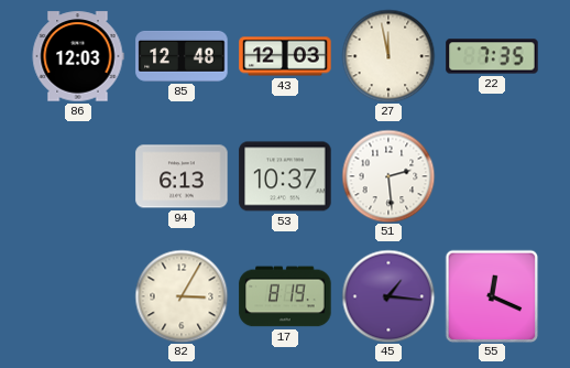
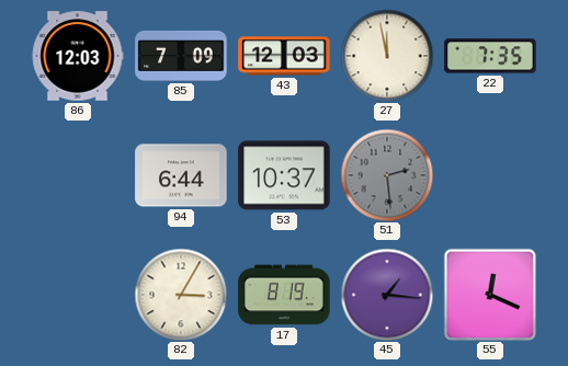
85: 12:48 -> 7:09 (181, 56)
94: 6:13 -> 6:44 (181, 175)
51 dial: white -> grey (387, 175)
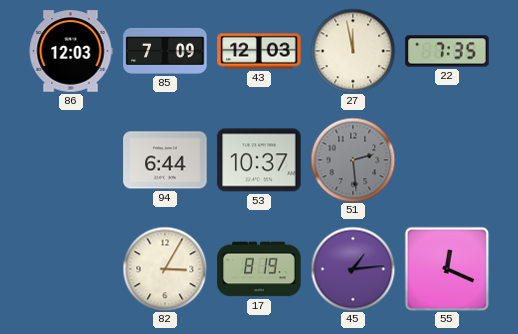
45: 1:16 -> 1:14 (353, 269)
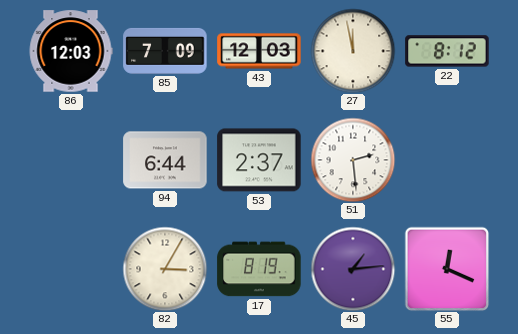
22: 7:35 -> 8:12 (447, 51)
53: 10:37 -> 2:37 (259, 160)
51 dial: grey -> white (353, 160)
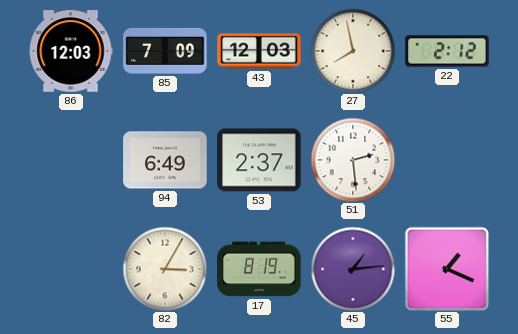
27: 11:58 -> 7:58 (353, 51)
22: 8:12 -> 2:12 (447, 51)
94: 6:44 -> 6:49 (165, 160)
55: 12:19 -> 1:19 (447, 269)
